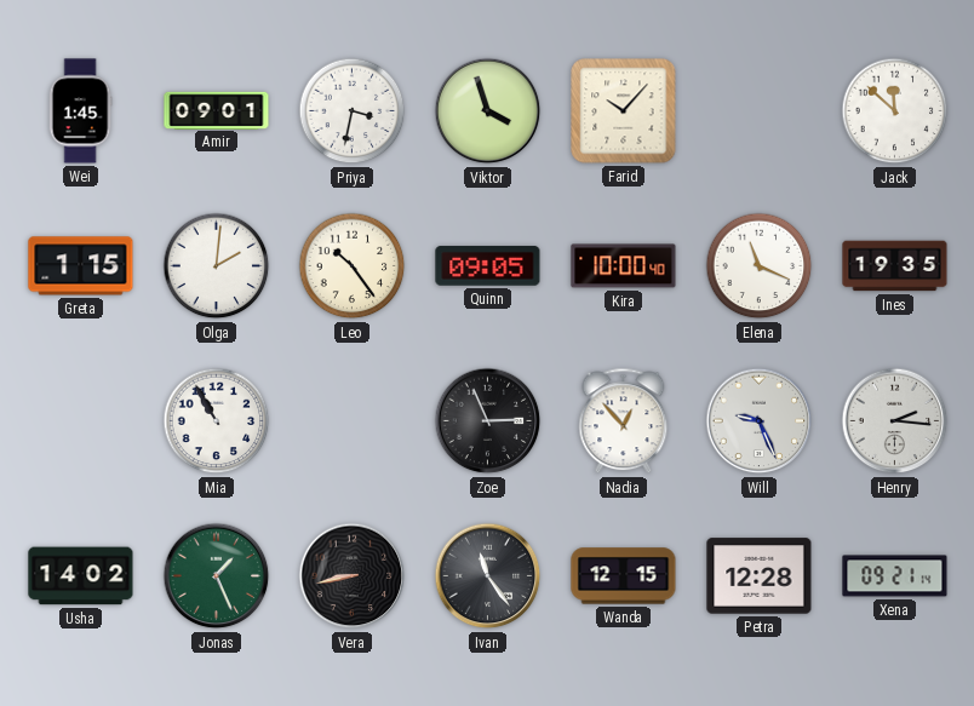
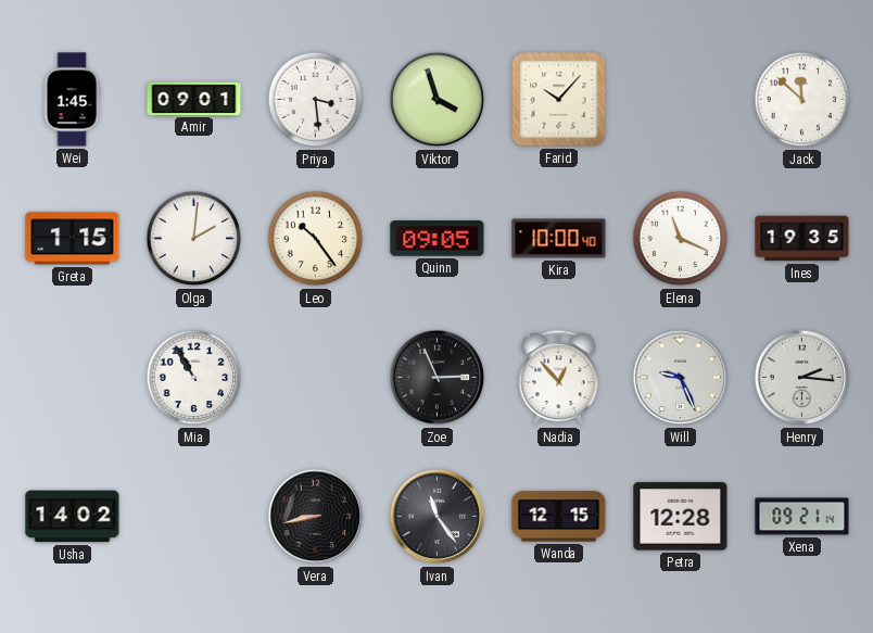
Priya: 3:32 -> 3:29 (316, 100)
Jonas: 1:26 -> none (217, 576)
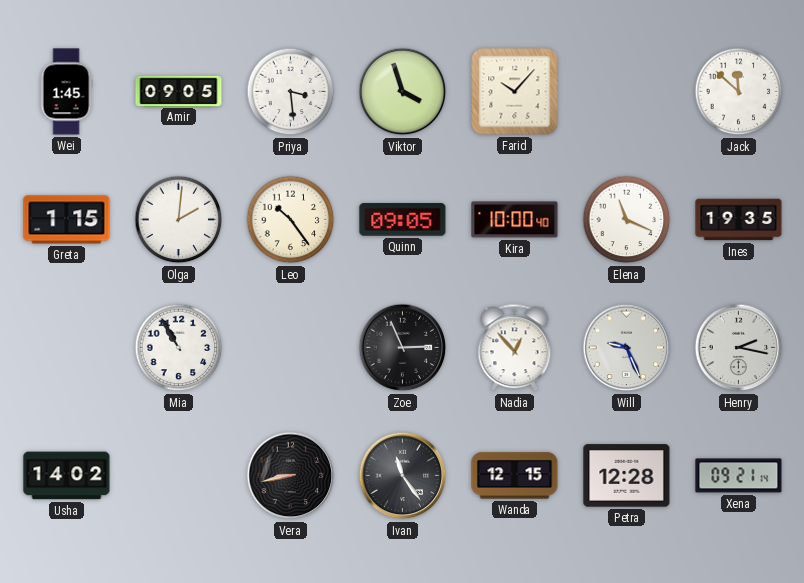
Amir: 09:01 -> 09:05 (179, 91)
Henry: 2:16 -> 2:17 (739, 348)
